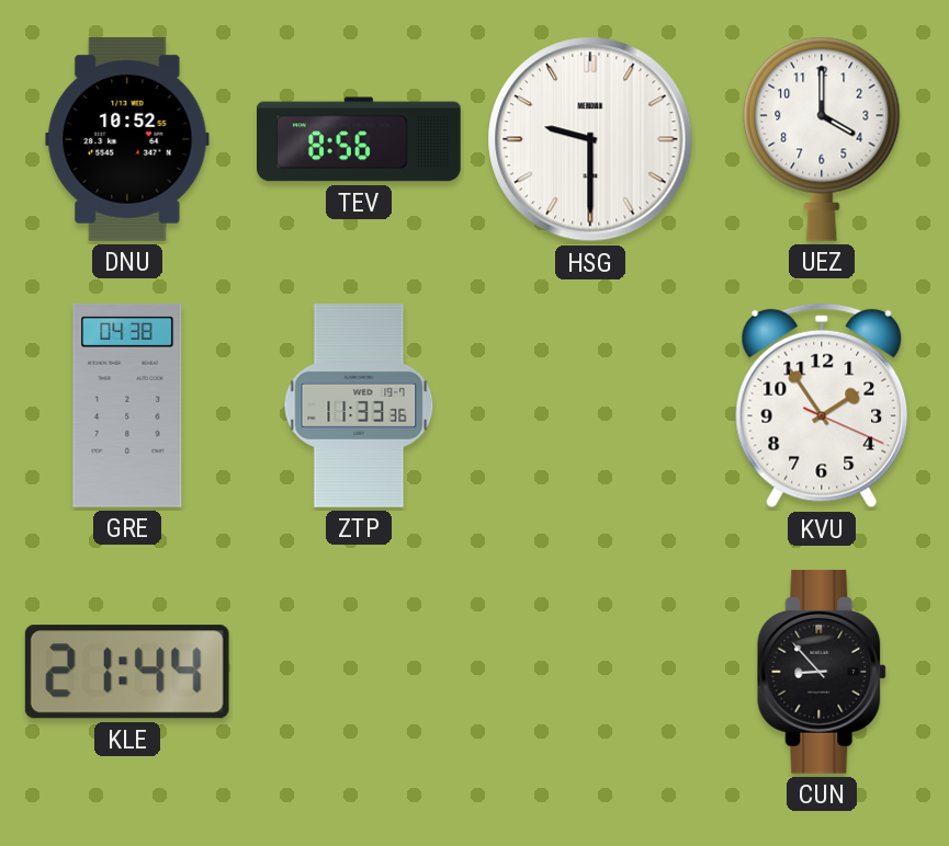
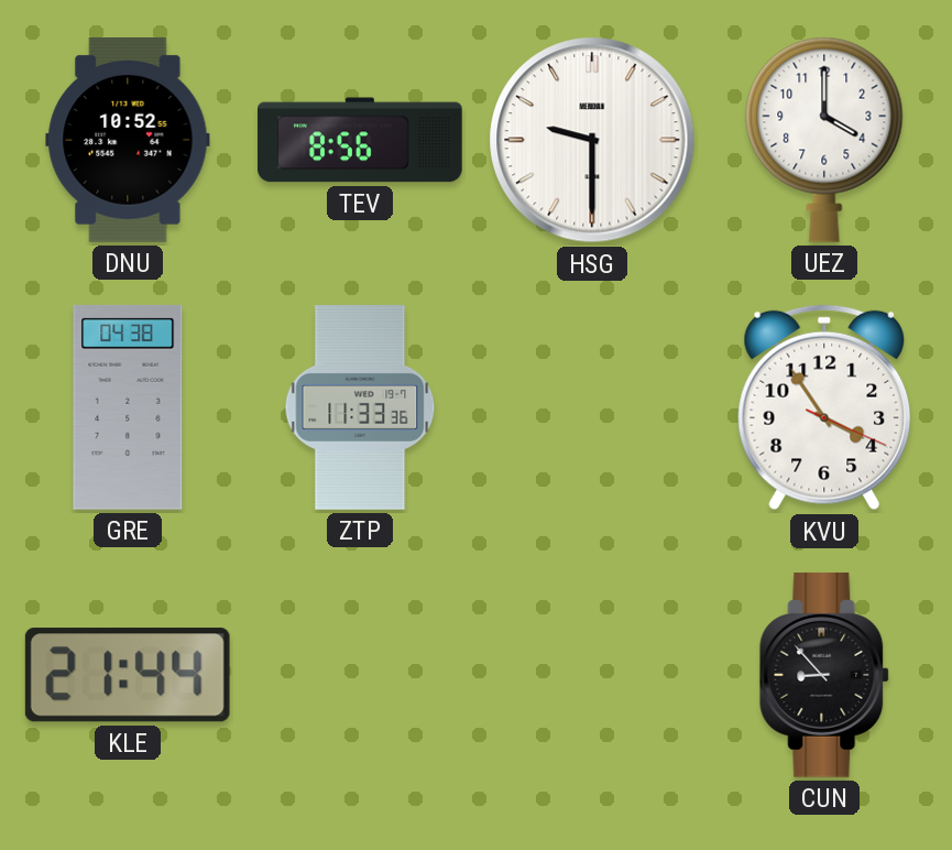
KVU: 1:54 -> 3:54 (824, 407)
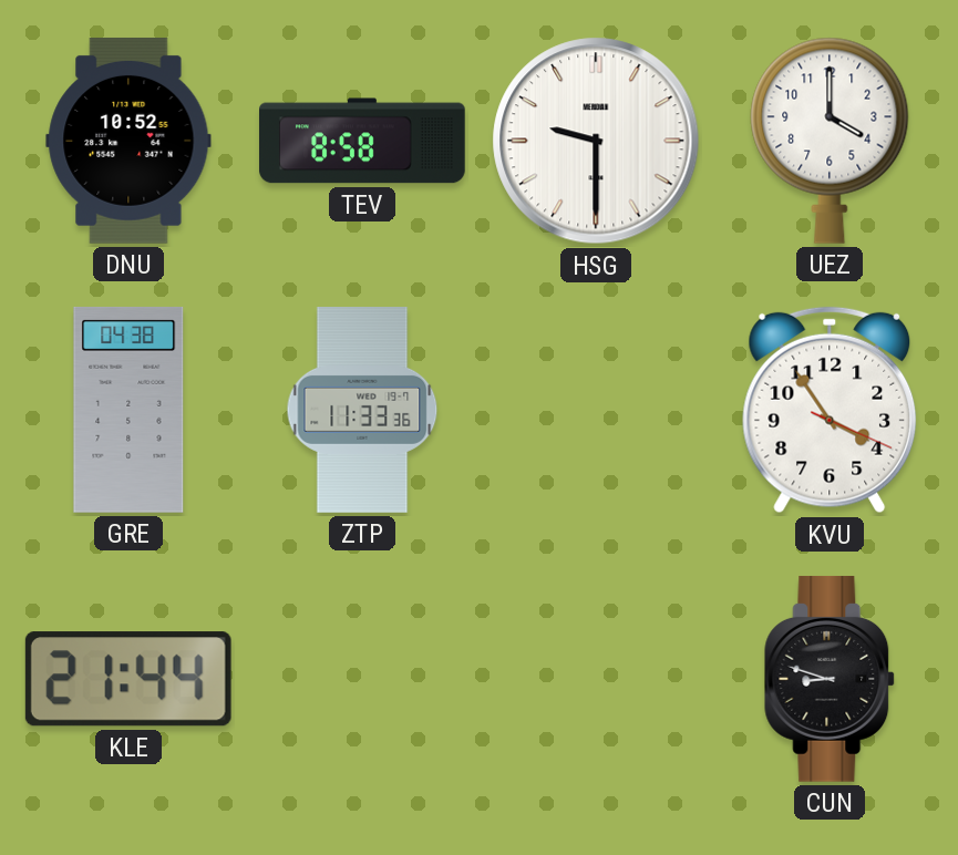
TEV: 8:56 -> 8:58 (363, 141)
CUN: 8:53 -> 8:48 (831, 679)
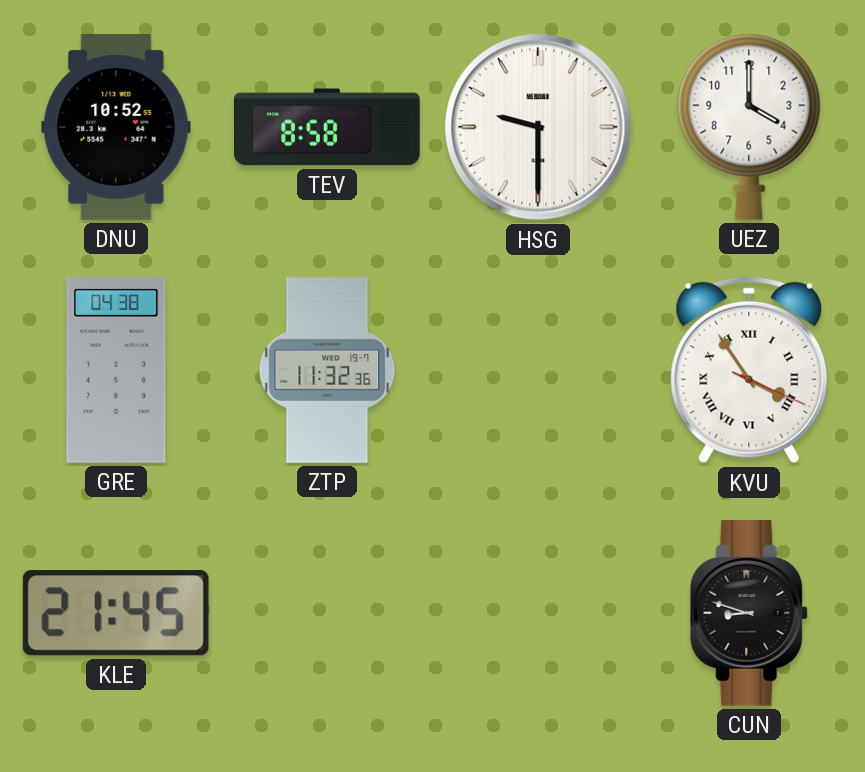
ZTP: 11:33 -> 11:32 (327, 370)
KVU numerals: Arabic -> Roman (749, 370)
KLE: 21:44 -> 21:45 (116, 613)
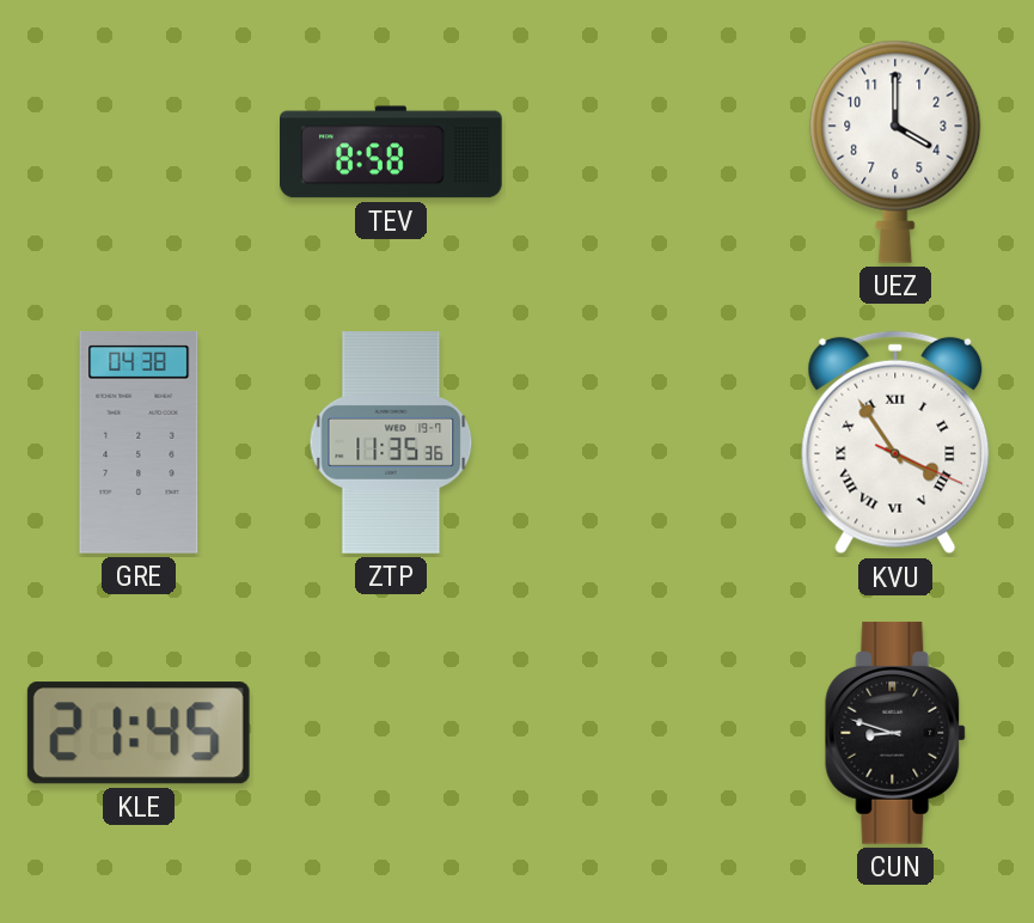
DNU: 10:52 -> none (116, 127)
HSG: 9:30 -> none (538, 127)
ZTP: 11:32 -> 11:35 (391, 442)
